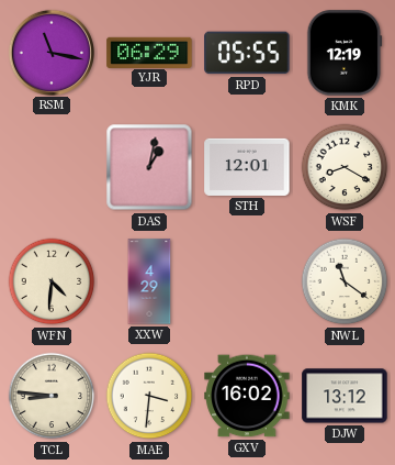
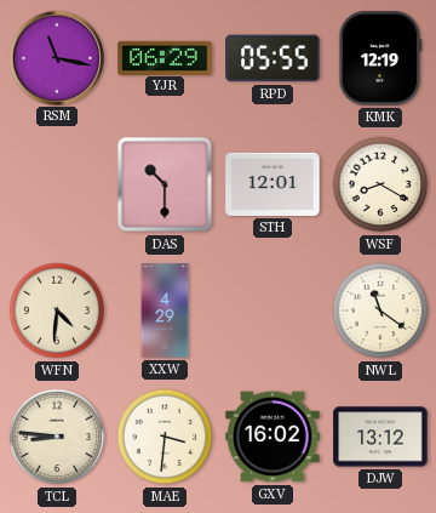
DAS: 1:02 -> 10:30 (165, 184)
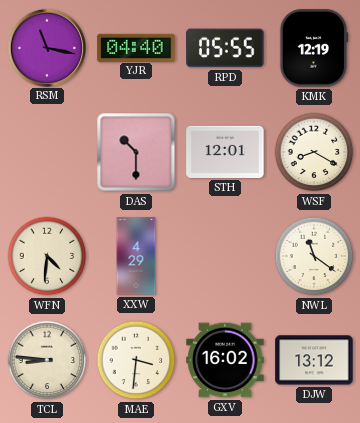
YJR: 06:29 -> 04:40 (136, 47)
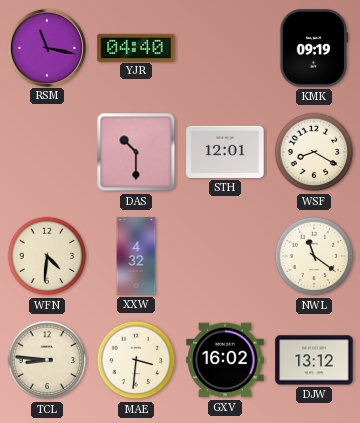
RPD: 05:55 -> none (225, 48)
KMK: 12:19 -> 09:19 (314, 48)
XXW: 4:29 -> 4:32 (136, 256)
